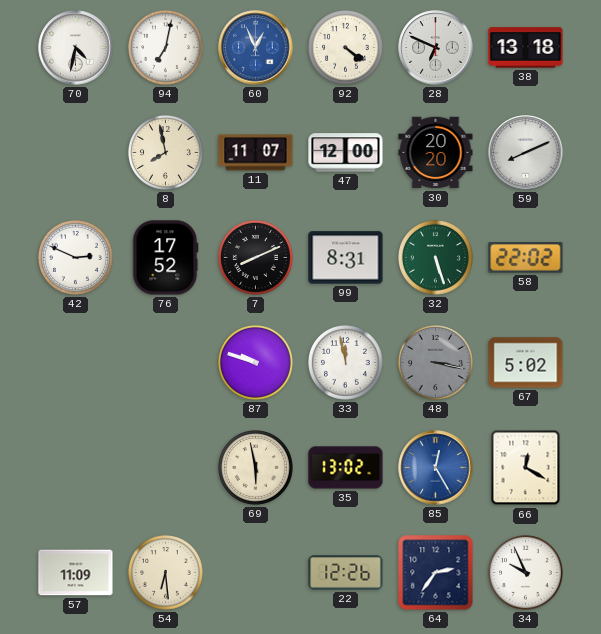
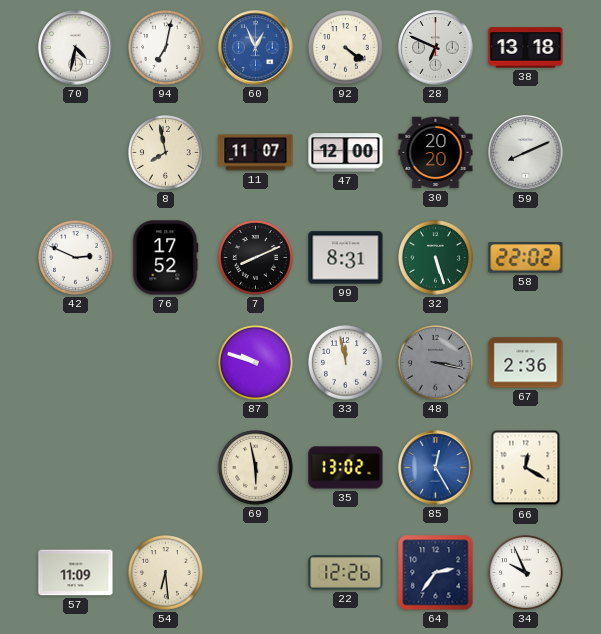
67: 5:02 -> 2:36 (526, 363)
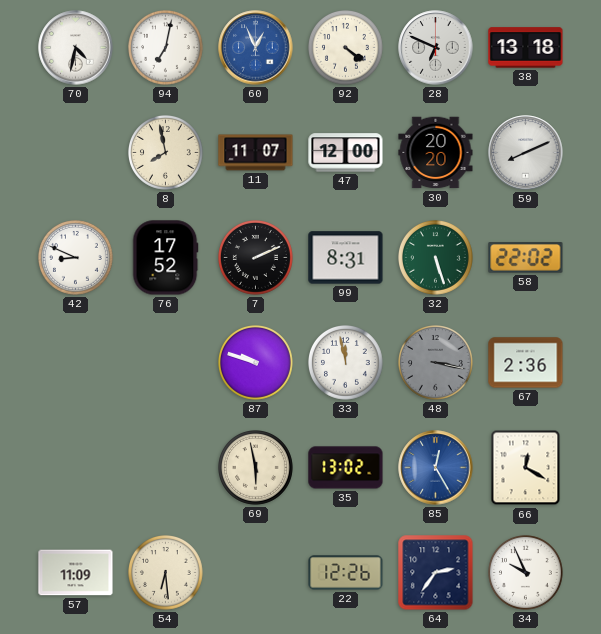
42: 2:49 -> 8:49 (76, 258)
7: 8:11 -> 2:11 (256, 258)
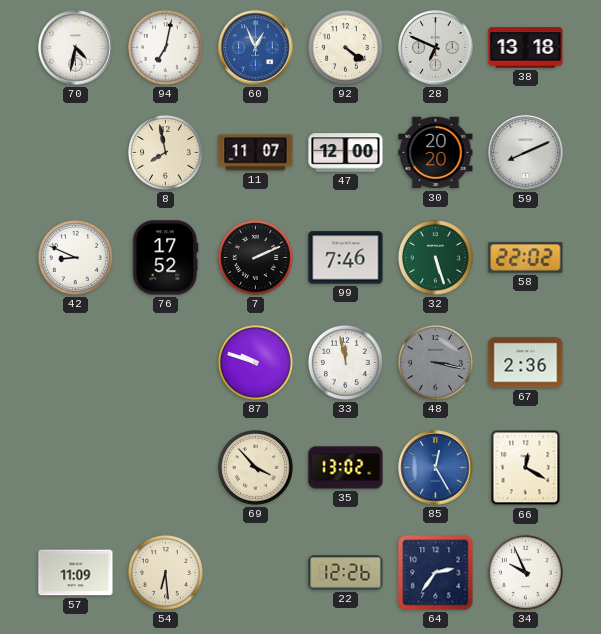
99: 8:31 -> 7:46 (346, 258)
69: 5:58 -> 3:53 (256, 468)
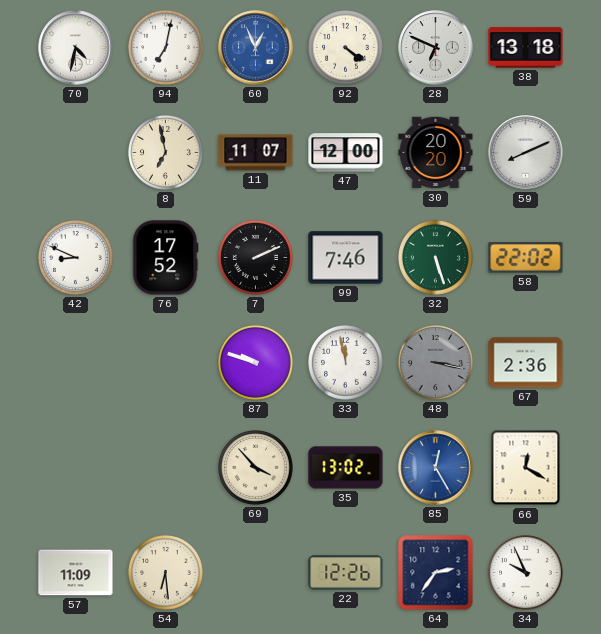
8: 7:58 -> 6:58 (166, 153)
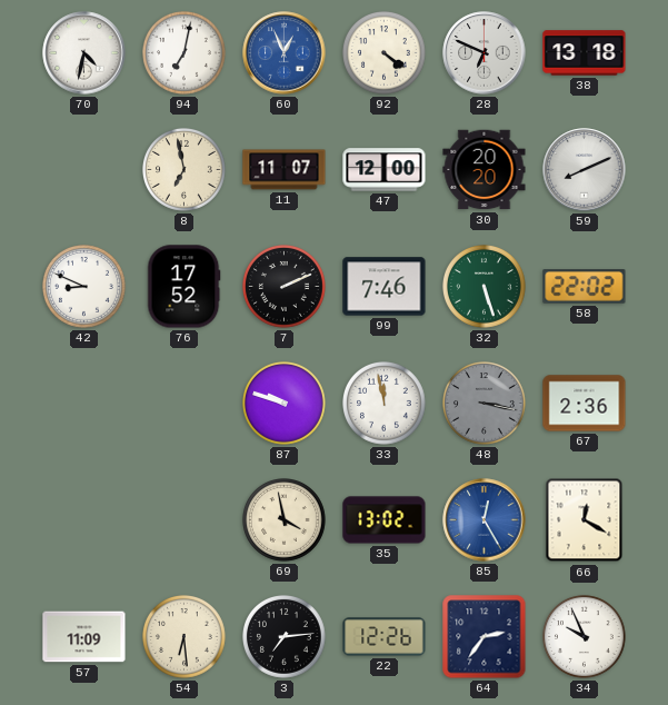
69: 3:53 -> 3:58 (285, 520)
3: none -> 7:14 (285, 637)
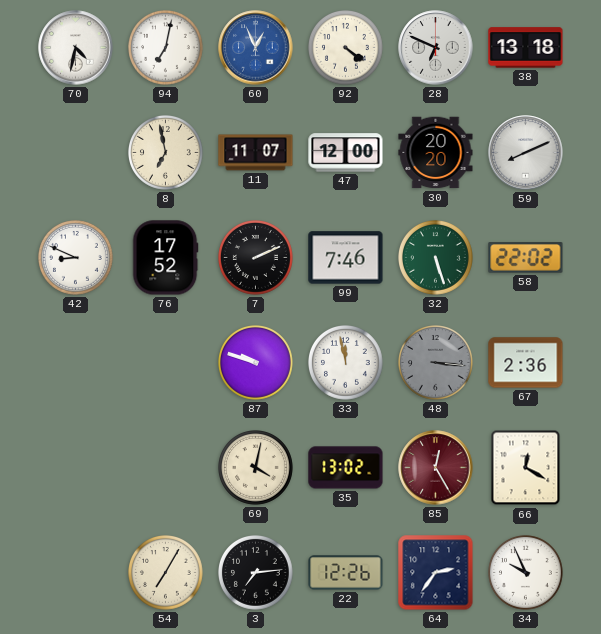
48: 3:17 -> 3:16 (436, 363)
69: 3:58 -> 4:02 (256, 468)
85 dial: blue -> burgundy (436, 468)
57: 11:09 -> none (84, 637)
54: 6:29 -> 7:05 (166, 573)
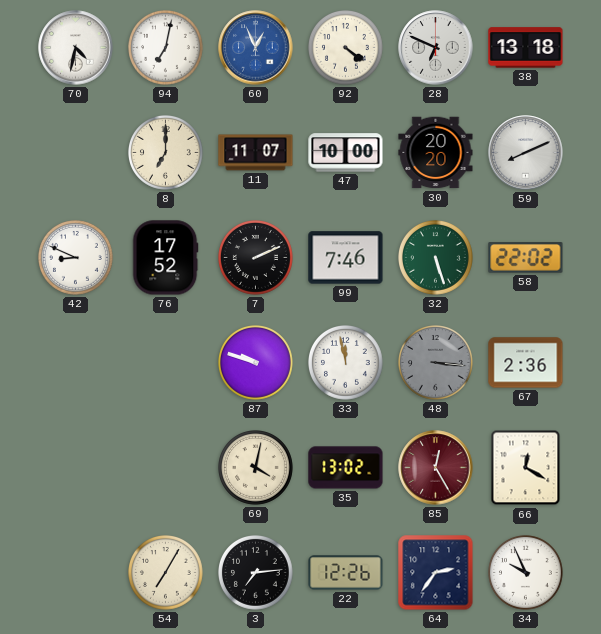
8: 6:58 -> 7:00 (166, 153)
47: 12:00 -> 10:00 (346, 153)
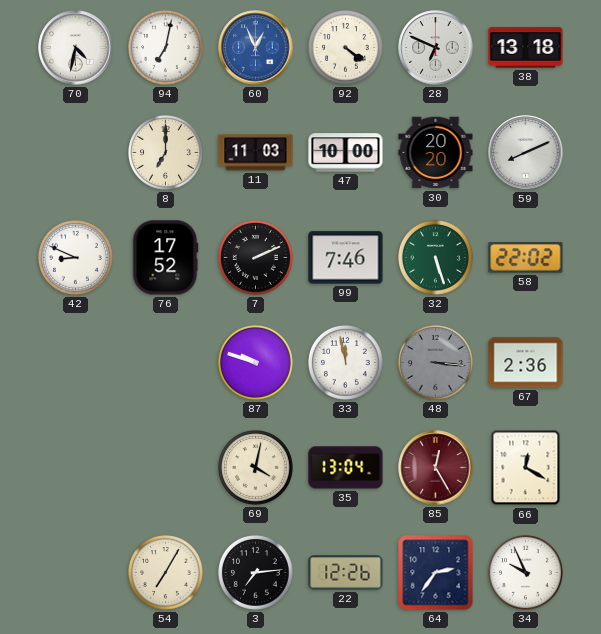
11: 11:07 -> 11:03 (256, 153)
35: 13:02 -> 13:04 (346, 468)
